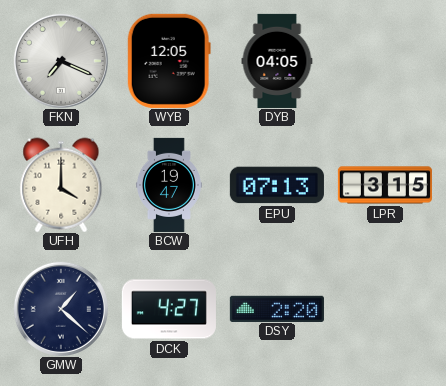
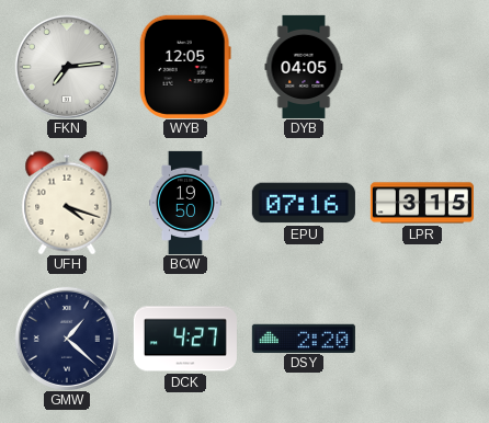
FKN: 7:19 -> 7:14 (67, 67)
UFH: 4:00 -> 4:18 (67, 203)
BCW: 19:47 -> 19:50 (185, 203)
EPU: 07:13 -> 07:16 (304, 203)
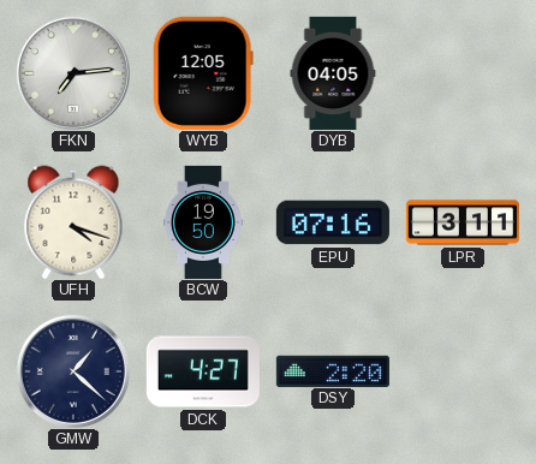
LPR: 3:15 -> 3:11 (463, 222)
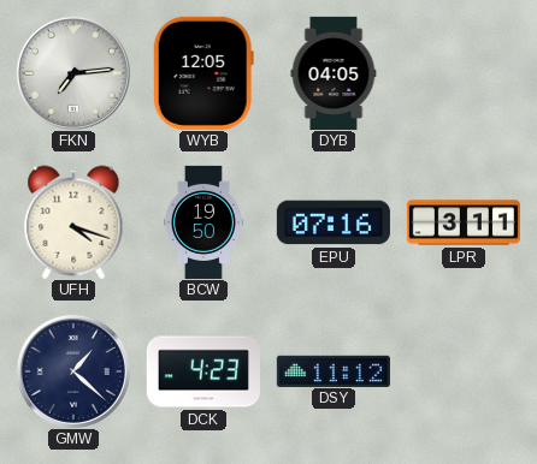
DCK: 4:27 -> 4:23 (203, 371)
DSY: 2:20 -> 11:12 (334, 370)
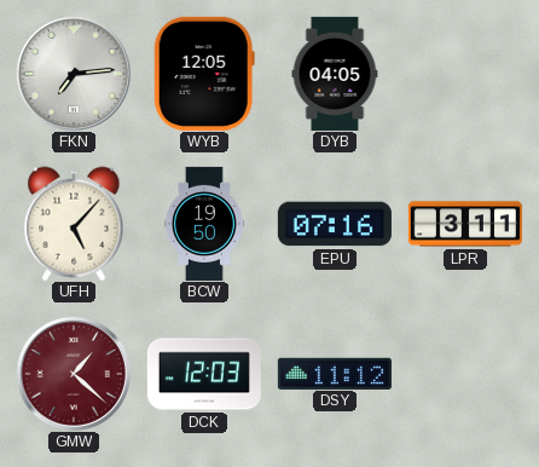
UFH: 4:18 -> 5:07 (74, 224)
GMW dial: navy -> burgundy (74, 374)
DCK: 4:23 -> 12:03 (204, 374)
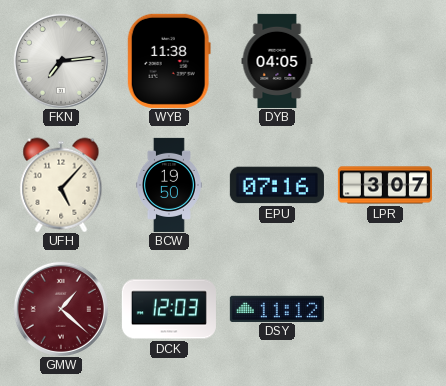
WYB: 12:05 -> 11:38 (169, 61)
LPR: 3:11 -> 3:07 (385, 185)
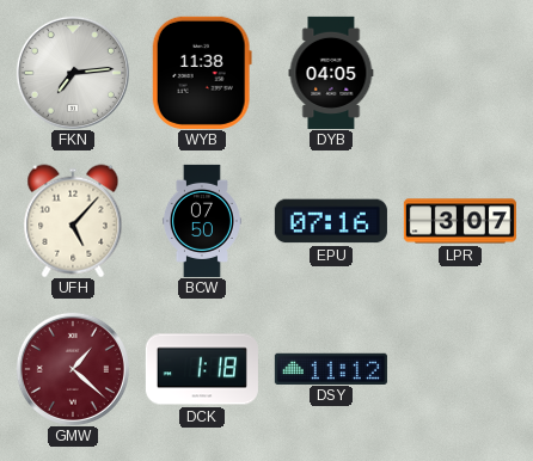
BCW: 19:50 -> 07:50 (202, 221)
DCK: 12:03 -> 1:18 (202, 369)
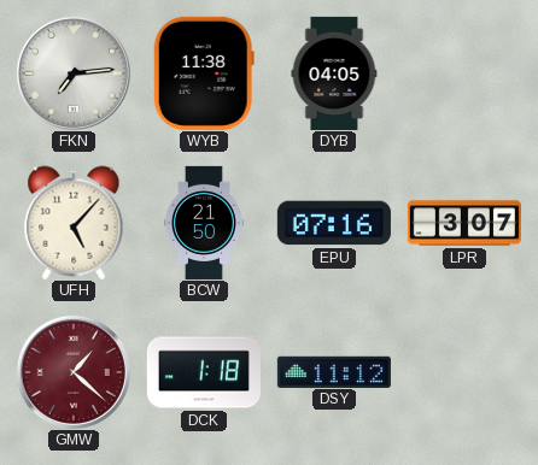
BCW: 07:50 -> 21:50 (204, 223)
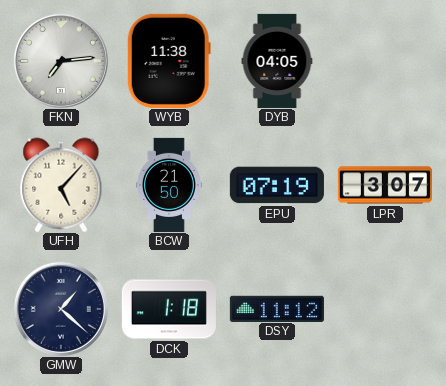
EPU: 07:16 -> 07:19 (277, 185)
GMW dial: burgundy -> navy (61, 309)
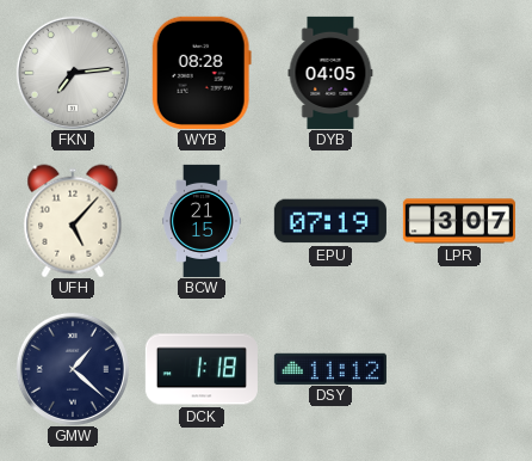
WYB: 11:38 -> 08:28 (202, 73)
BCW: 21:50 -> 21:15 (202, 221)
